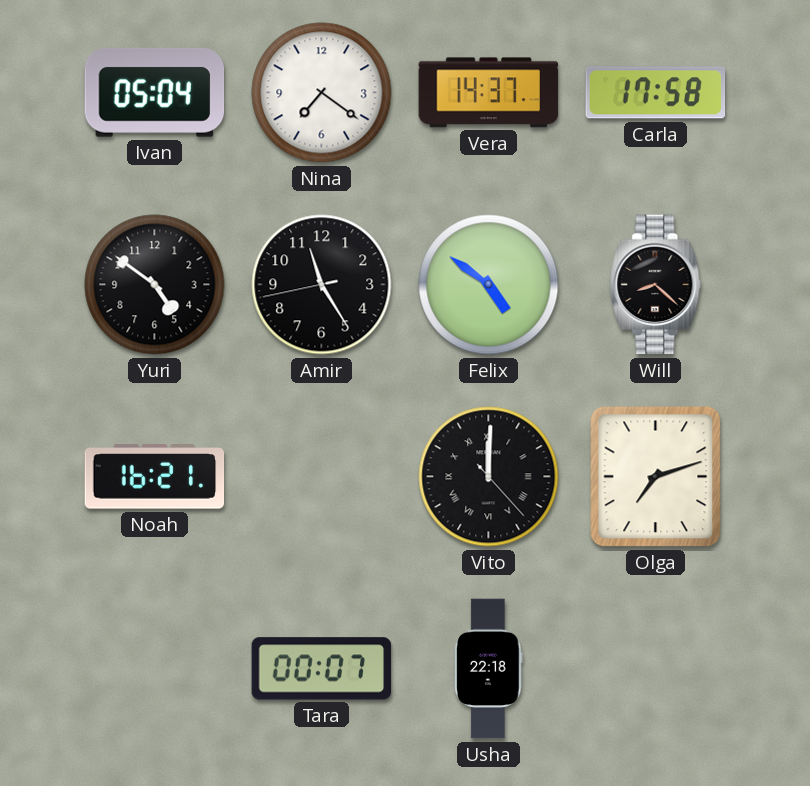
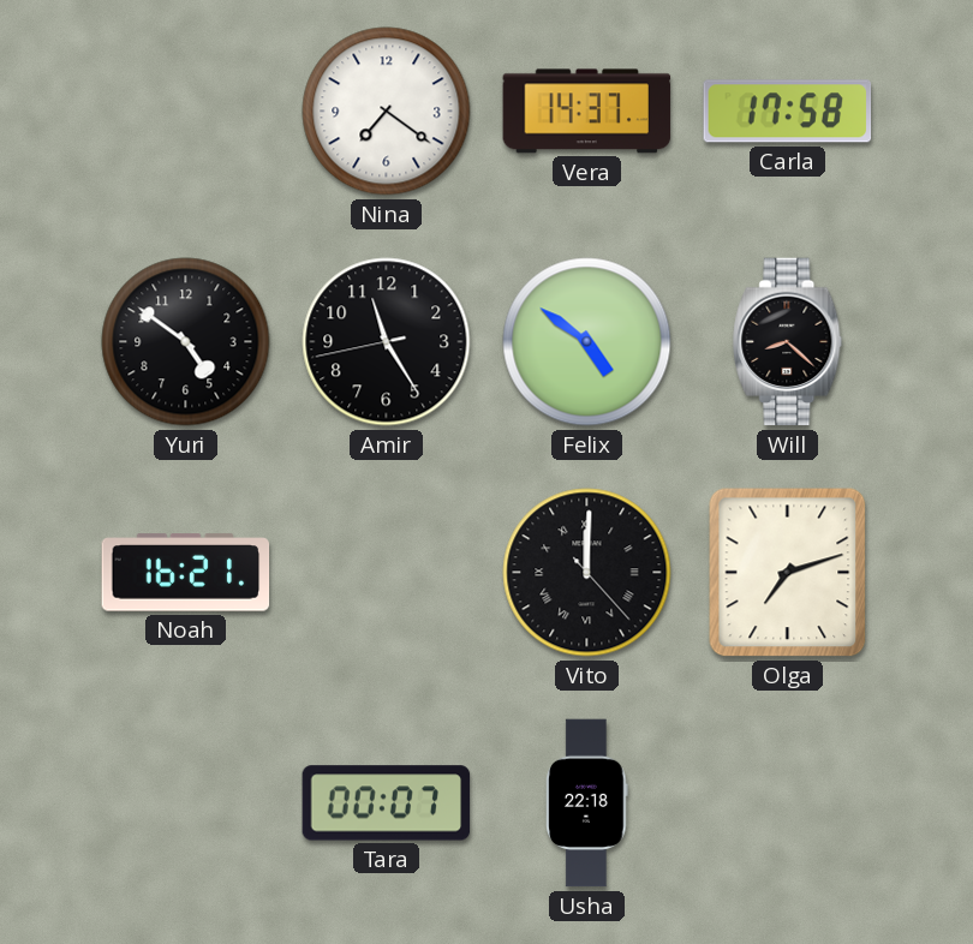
Ivan: 05:04 -> none (155, 92)
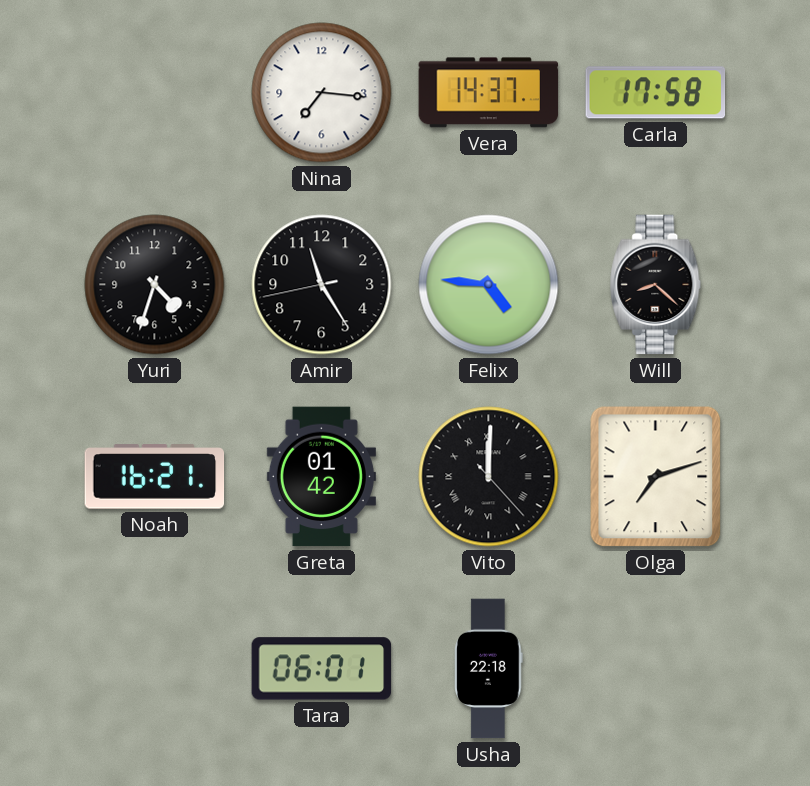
Nina: 7:21 -> 7:16 (322, 93)
Yuri: 4:51 -> 4:33 (155, 285)
Felix: 4:51 -> 4:46 (489, 285)
Greta: none -> 01:42 (321, 477)
Tara: 00:07 -> 06:01 (322, 669)
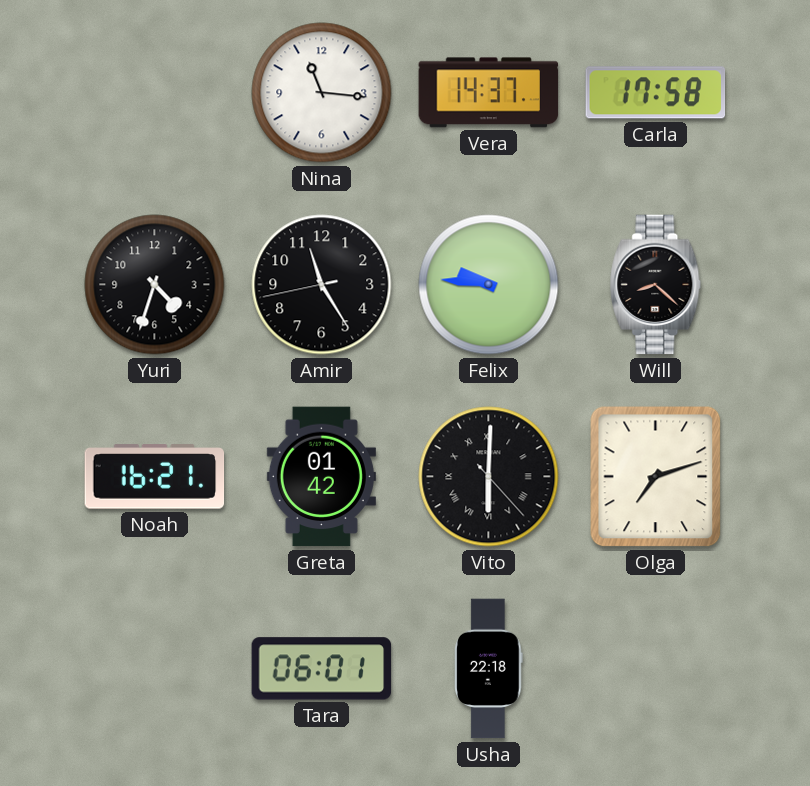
Nina: 7:16 -> 11:16 (322, 93)
Felix: 4:46 -> 9:46 (489, 285)
Vito: 12:00 -> 6:00 (489, 477)
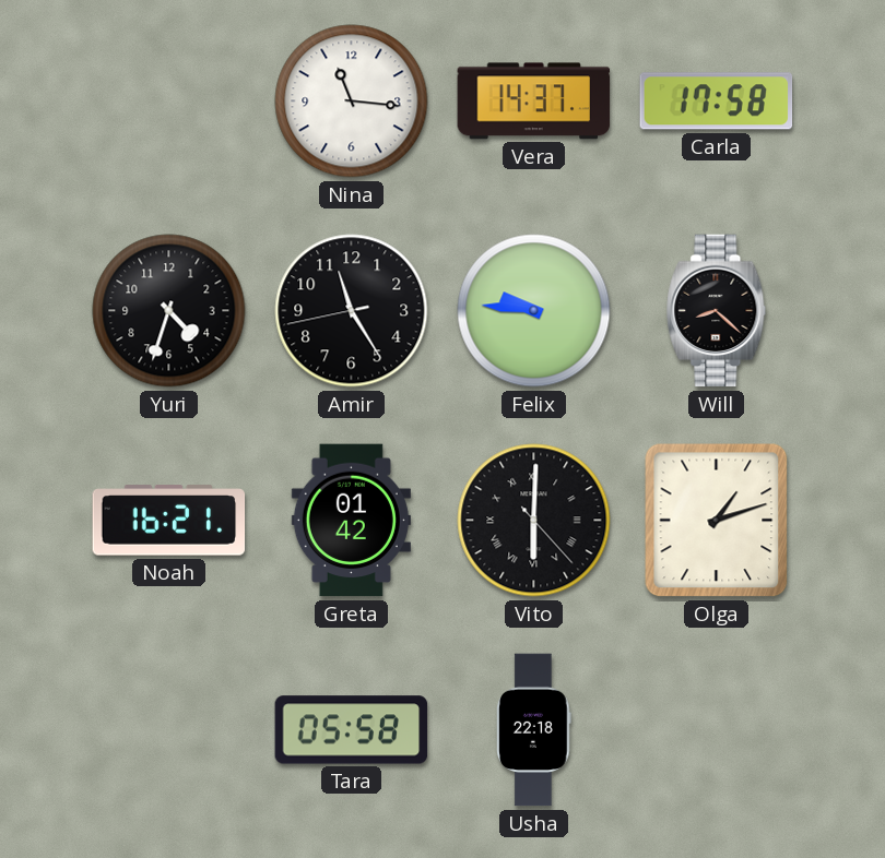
Olga: 7:12 -> 1:12 (717, 521)
Tara: 06:01 -> 05:58 (352, 730)
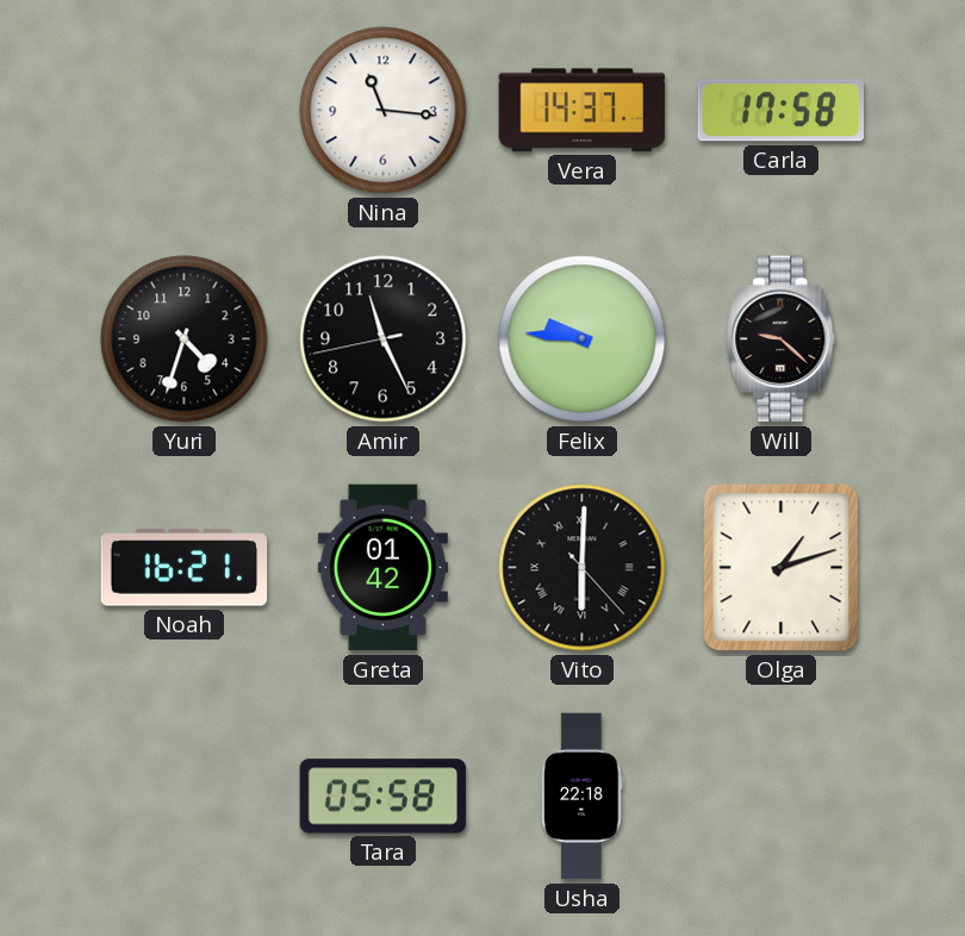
Amir: 11:24 -> 11:25 (384, 339)
Will: 8:22 -> 9:22 (782, 339)
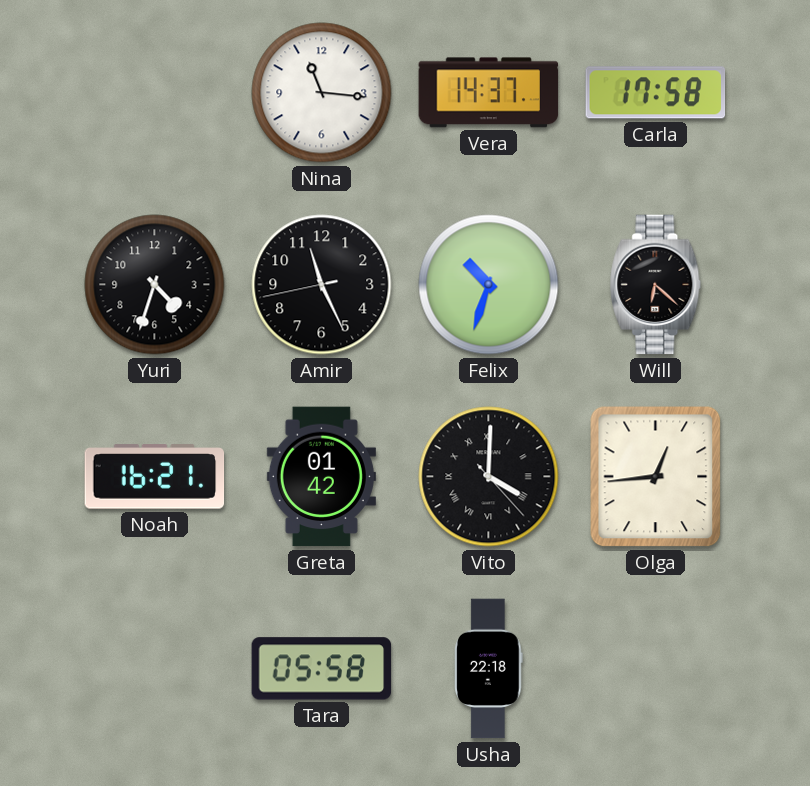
Felix: 9:46 -> 10:33 (489, 285)
Will: 9:22 -> 6:22 (656, 285)
Vito: 6:00 -> 4:00 (489, 477)
Olga: 1:12 -> 12:44 (656, 477)
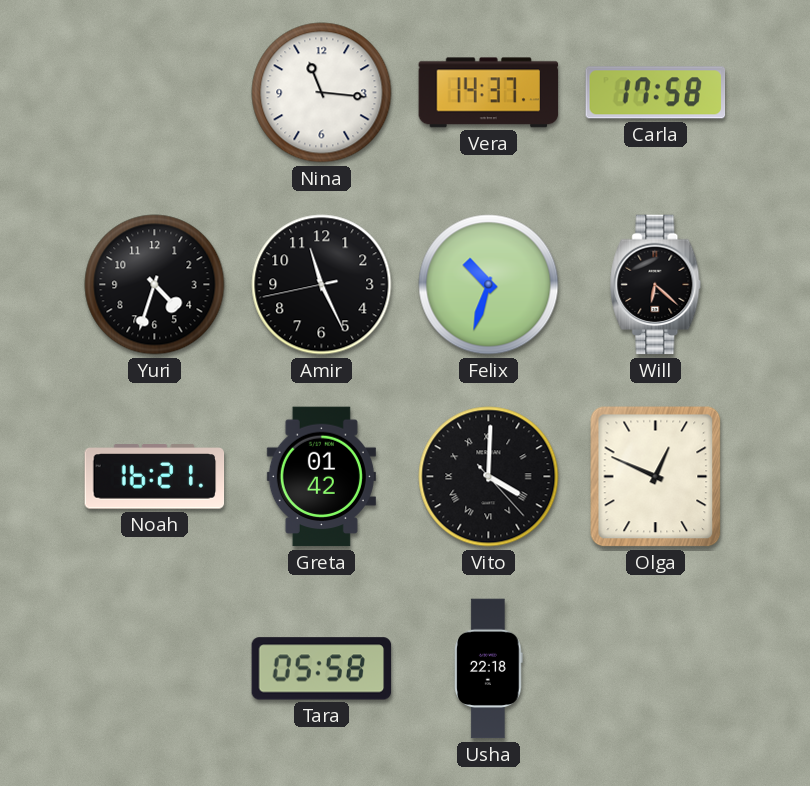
Olga: 12:44 -> 12:49 (656, 477)
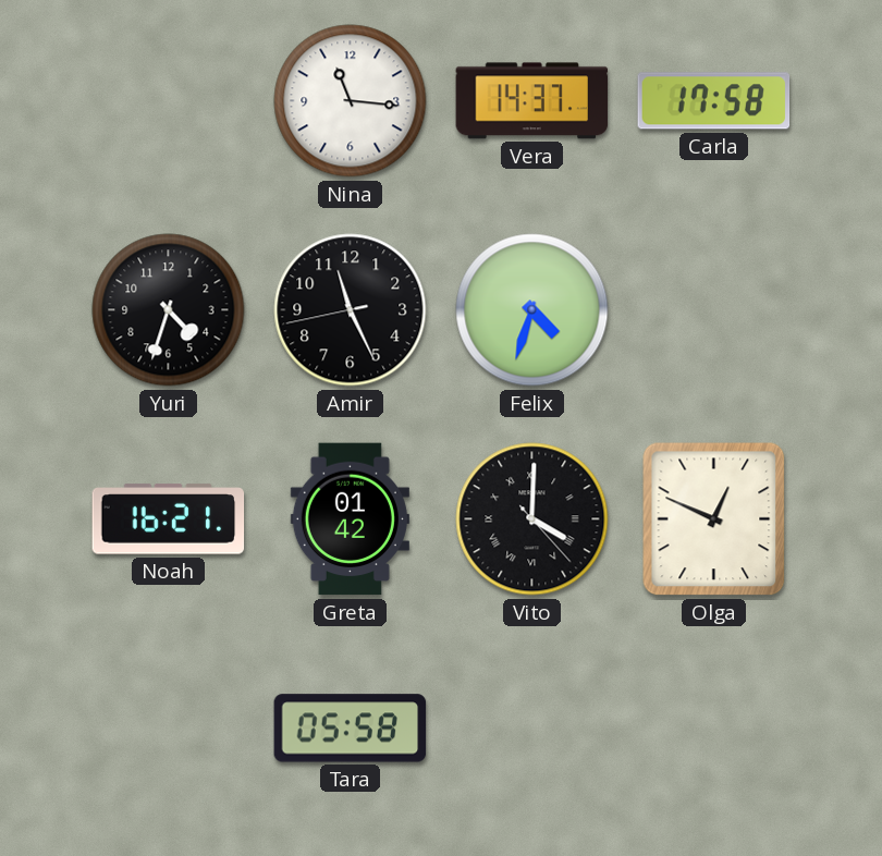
Felix: 10:33 -> 4:33 (532, 310)
Will: 6:22 -> none (656, 285)
Usha: 22:18 -> none (489, 669)
